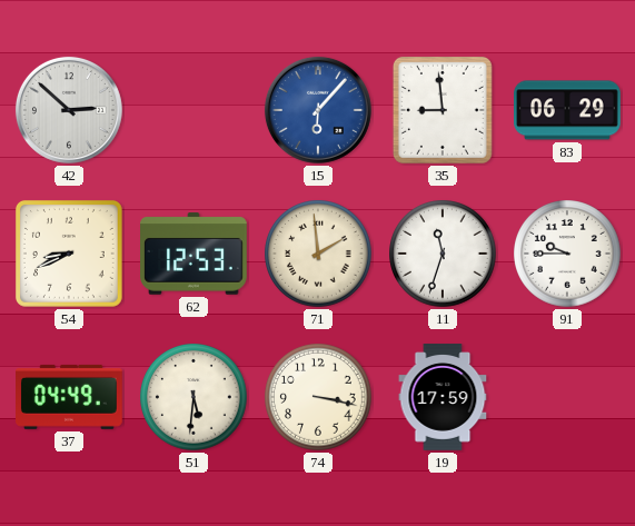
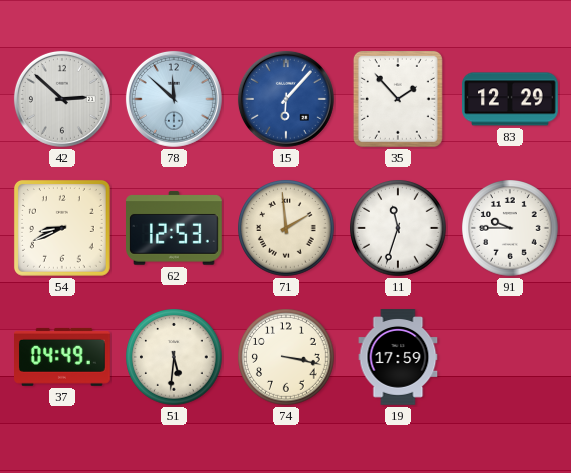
78: none -> 11:52 (174, 99)
35: 8:59 -> 1:53 (398, 99)
83: 06:29 -> 12:29 (510, 99)
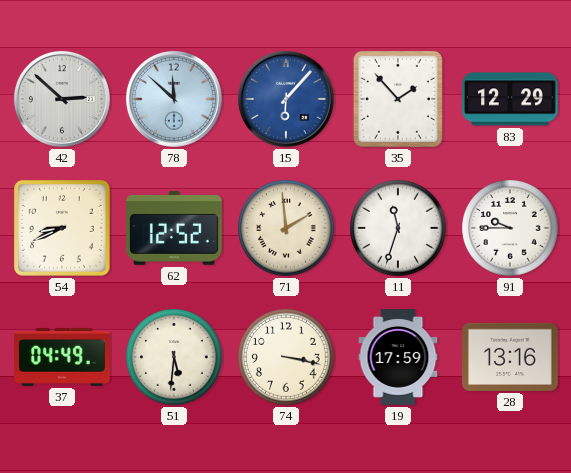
62: 12:53 -> 12:52 (175, 228)
28: none -> 13:16 (511, 357)
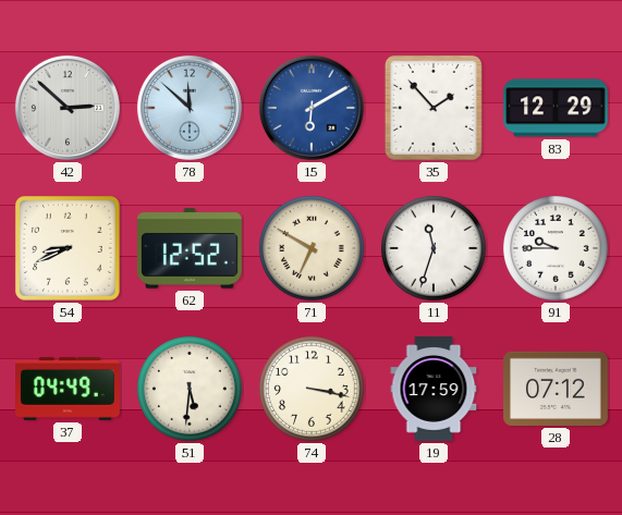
15: 6:07 -> 6:10 (312, 108)
71: 1:59 -> 6:50 (312, 248)
28: 13:16 -> 07:12 (557, 389)
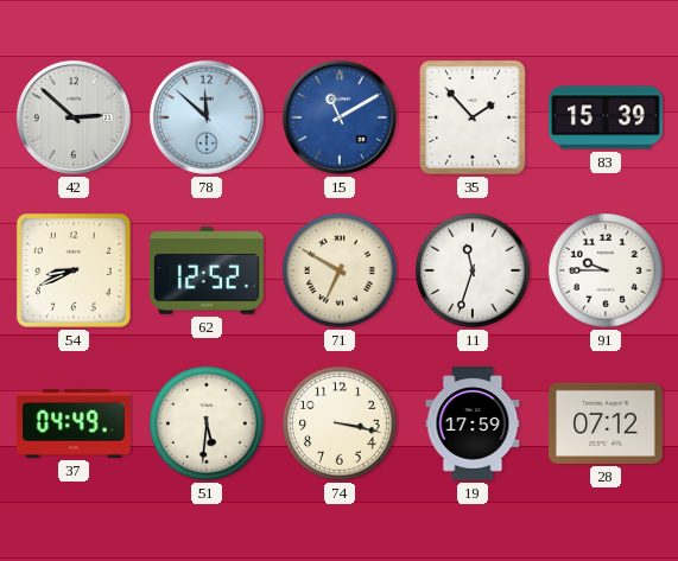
15: 6:10 -> 11:10 (340, 117)
83: 12:29 -> 15:39 (606, 117)
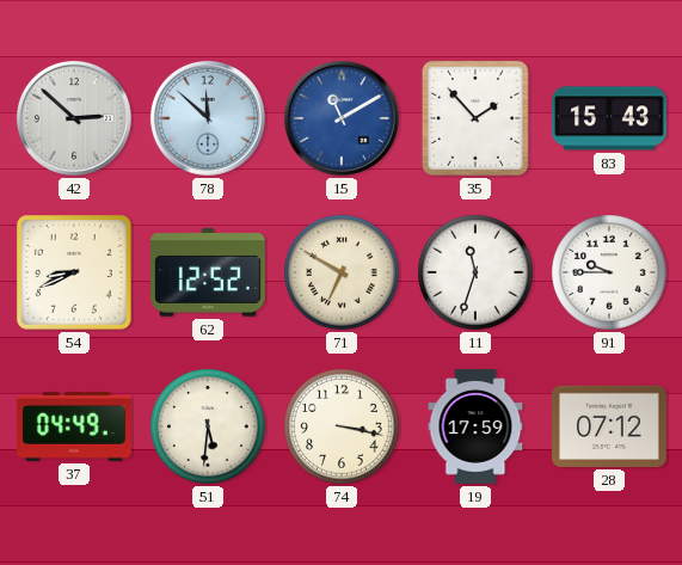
83: 15:39 -> 15:43 (609, 118)
